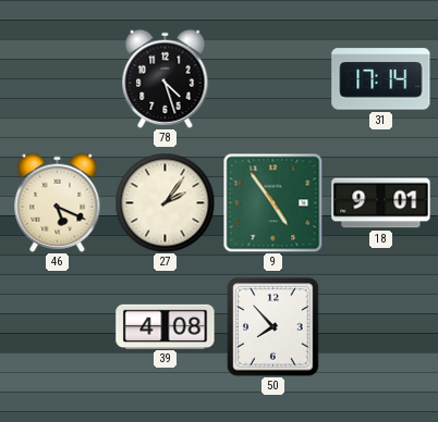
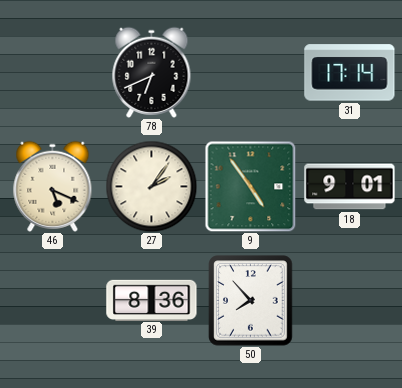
78: 4:27 -> 6:41 (152, 72)
39: 4:08 -> 8:36 (152, 300)
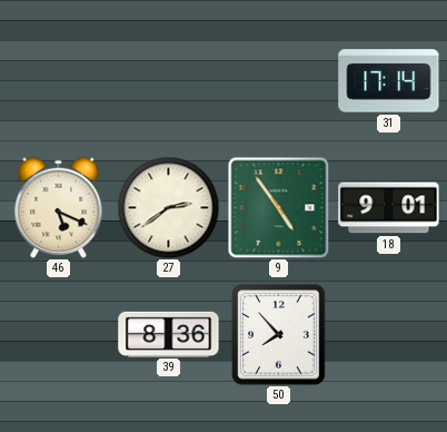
78: 6:41 -> none (152, 72)
27: 2:06 -> 2:39 (168, 207)
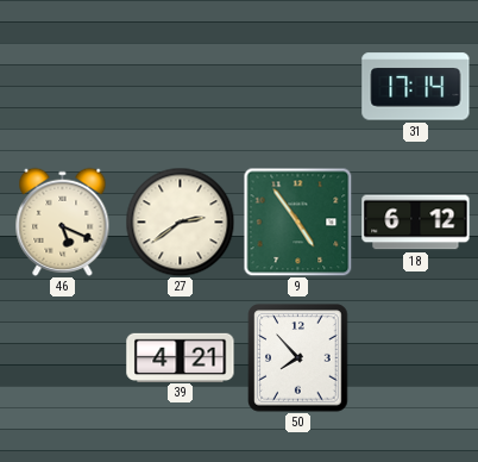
18: 9:01 -> 6:12 (416, 223)
39: 8:36 -> 4:21 (181, 357)
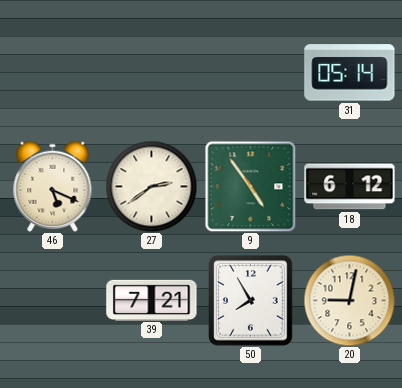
31: 17:14 -> 05:14 (350, 73)
39: 4:21 -> 7:21 (152, 300)
50: 7:53 -> 7:55 (251, 301)
20: none -> 9:02 (349, 300)
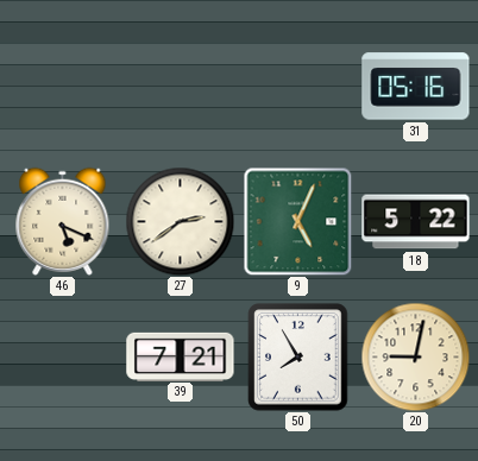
31: 05:14 -> 05:16 (416, 87)
9: 4:54 -> 5:04 (297, 221)
18: 6:12 -> 5:22 (416, 222)
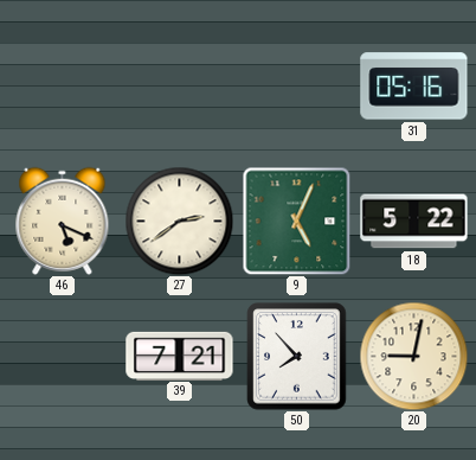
50: 7:55 -> 7:53 (297, 357)
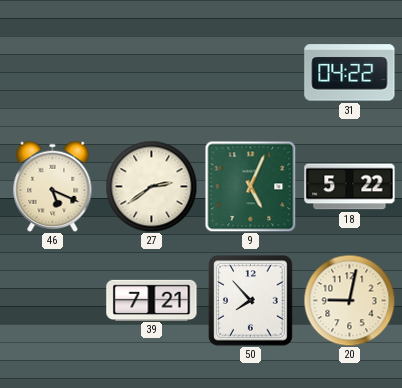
31: 05:16 -> 04:22 (350, 73)
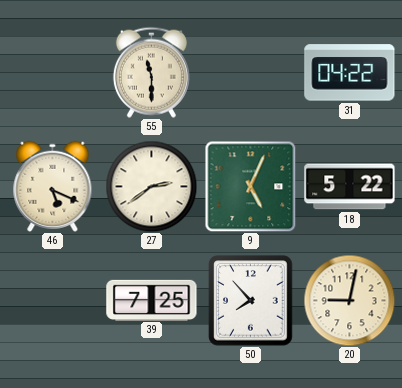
55: none -> 11:30 (151, 72)
39: 7:21 -> 7:25 (152, 300)
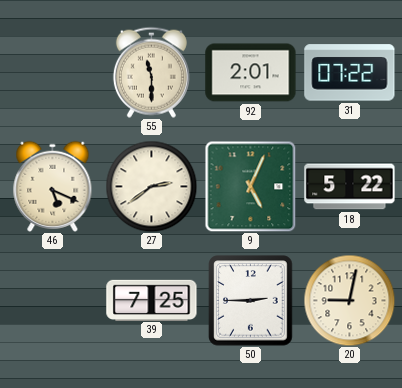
92: none -> 2:01 (251, 73)
31: 04:22 -> 07:22 (350, 73)
50: 7:53 -> 2:45 (251, 301)
